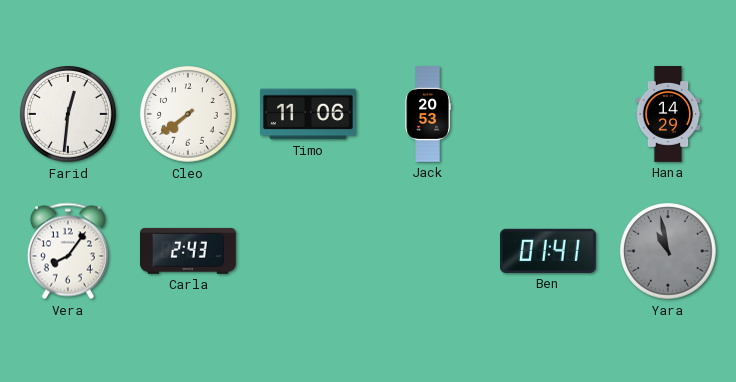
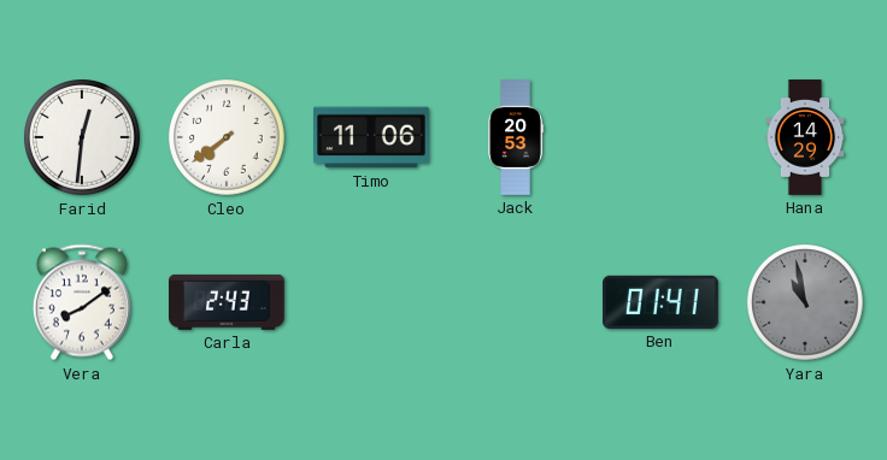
Vera: 8:06 -> 8:09 (82, 302)
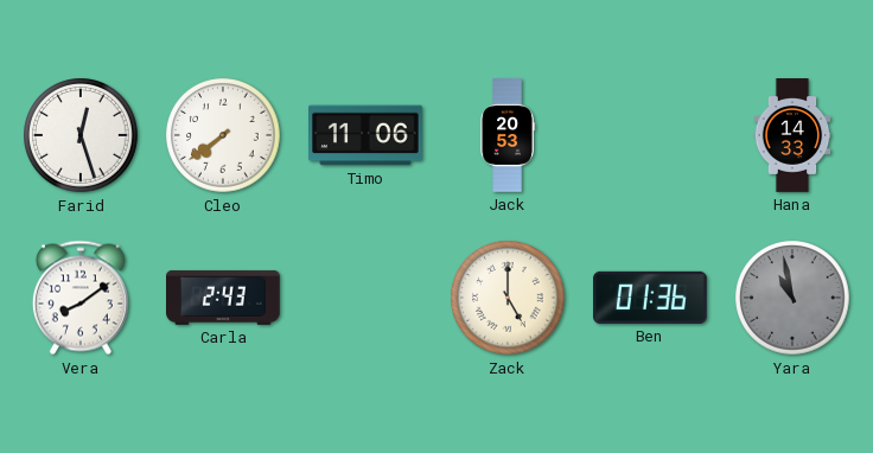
Farid: 12:31 -> 12:27 (81, 135)
Hana: 14:29 -> 14:33 (792, 135)
Zack: none -> 5:00 (508, 298)
Ben: 01:41 -> 01:36 (651, 298)
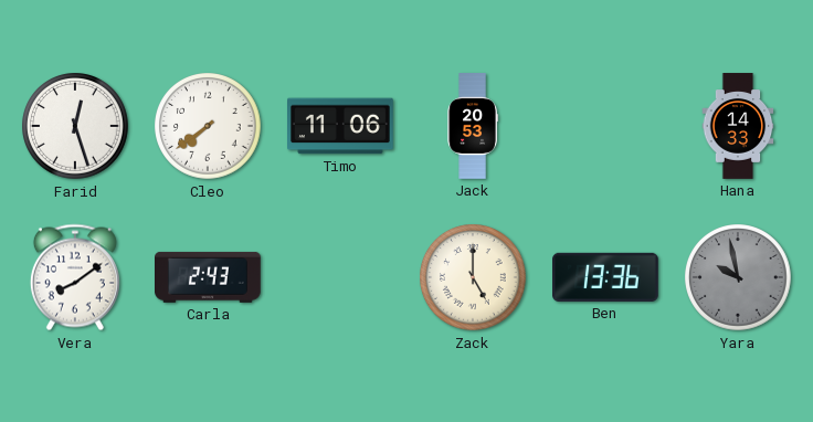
Ben: 01:36 -> 13:36 (606, 277)
Yara: 10:58 -> 9:58 (738, 277)
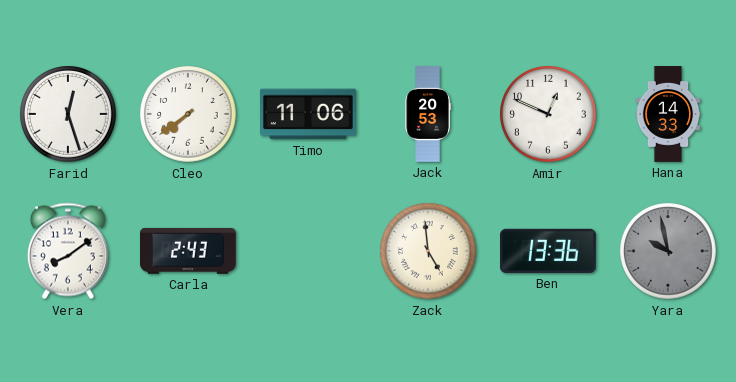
Amir: none -> 12:49 (548, 114)
Zack: 5:00 -> 4:59 (428, 251)
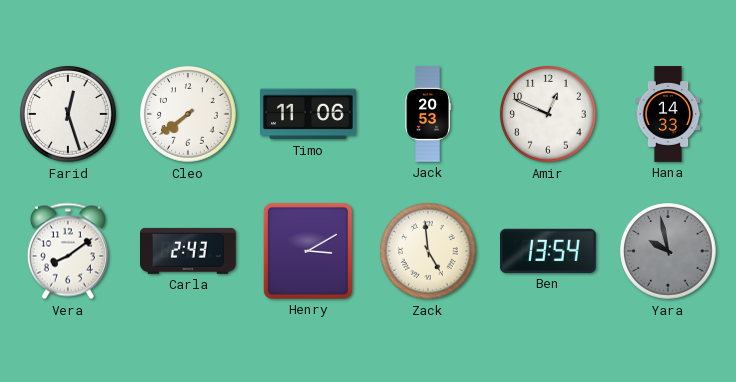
Henry: none -> 3:10 (308, 251)
Ben: 13:36 -> 13:54 (549, 251)
